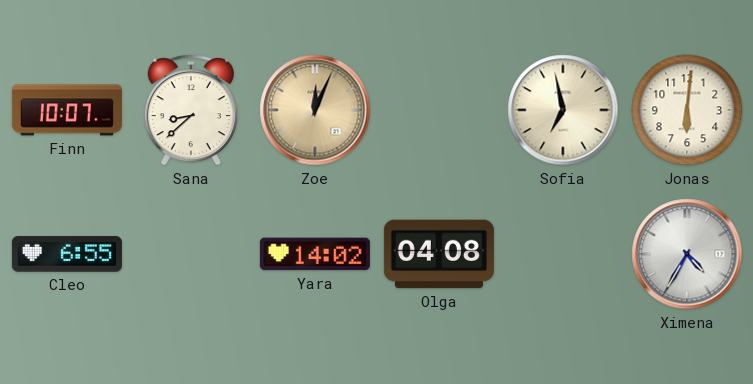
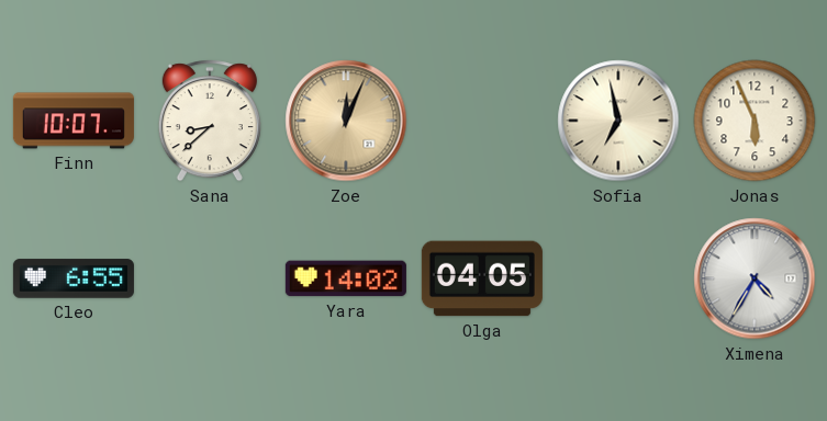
Jonas: 6:01 -> 5:56 (755, 121)
Olga: 04:08 -> 04:05 (482, 278)
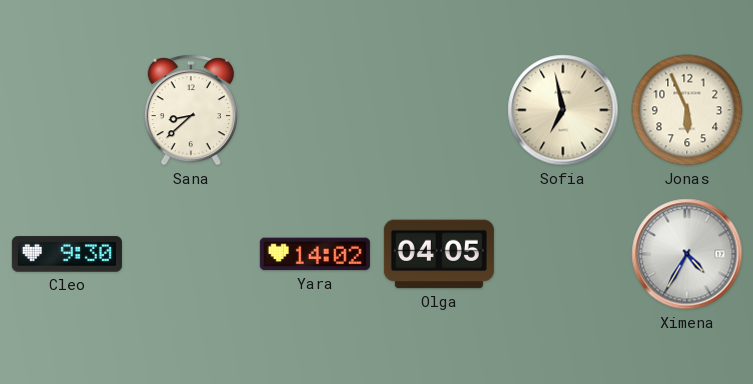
Finn: 10:07 -> none (74, 121)
Zoe: 12:04 -> none (346, 121)
Cleo: 6:55 -> 9:30 (67, 254)
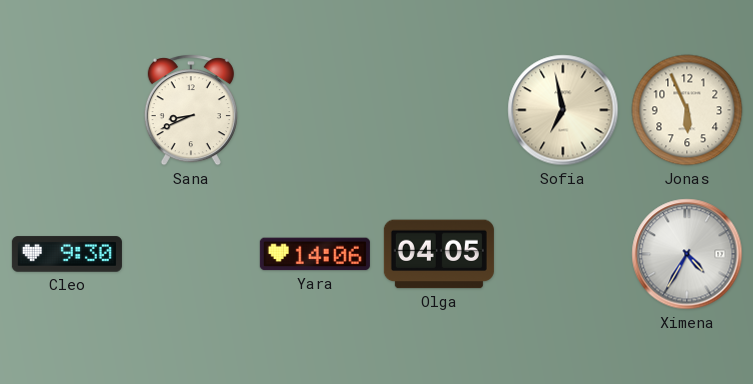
Sana: 8:38 -> 8:41 (191, 110)
Yara: 14:02 -> 14:06 (315, 254)
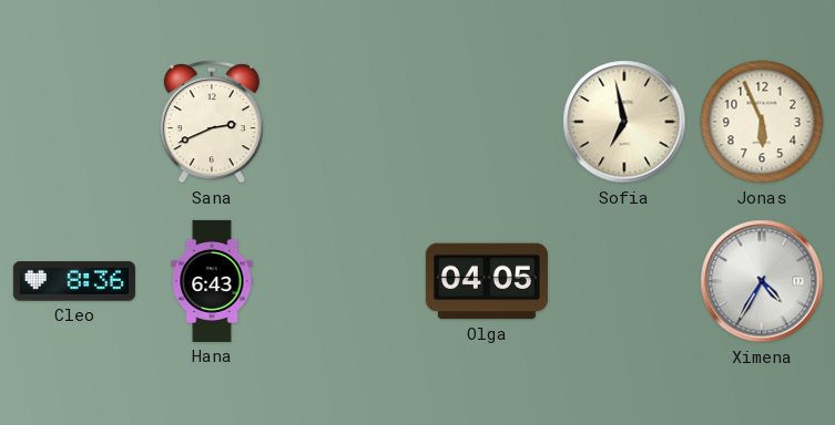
Sana: 8:41 -> 2:41 (212, 122)
Cleo: 9:30 -> 8:36 (74, 281)
Hana: none -> 6:43 (212, 281)
Yara: 14:06 -> none (315, 254)
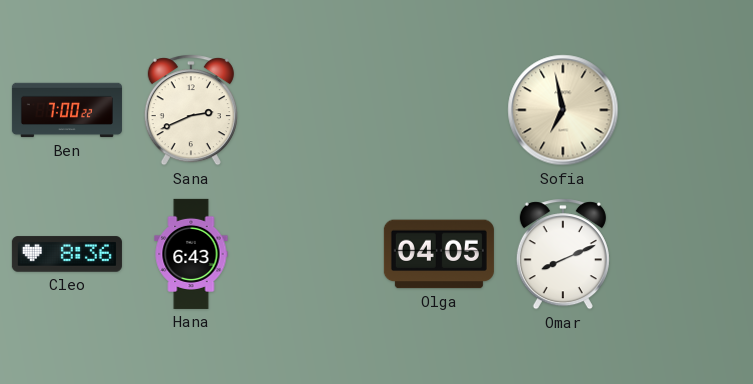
Ben: none -> 7:00 (67, 110)
Jonas: 5:56 -> none (762, 122)
Omar: none -> 8:11 (563, 254)
Ximena: 4:35 -> none (762, 281)
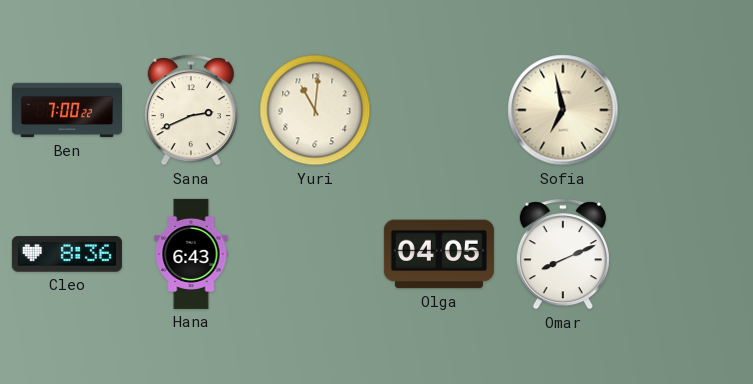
Yuri: none -> 11:01 (315, 110)
